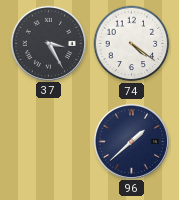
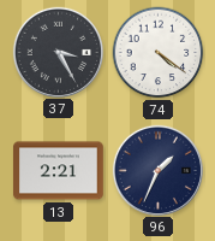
13: none -> 2:21 (59, 171)
96: 1:38 -> 1:34 (157, 170)
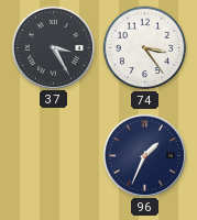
74: 4:21 -> 3:24 (145, 48)
13: 2:21 -> none (59, 171)
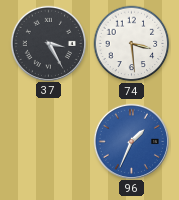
74: 3:24 -> 3:29 (132, 44)
96 dial: navy -> blue (131, 141)
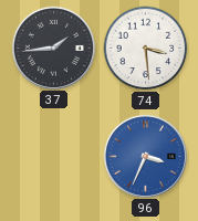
37: 3:25 -> 1:44 (53, 48)
96: 1:34 -> 3:34 (145, 156)
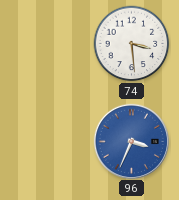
37: 1:44 -> none (53, 48)
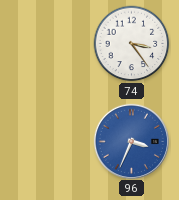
74: 3:29 -> 3:24 (132, 44)
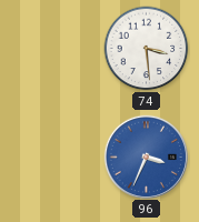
74: 3:24 -> 3:29 (147, 49)
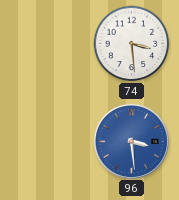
96: 3:34 -> 3:29 (131, 141)
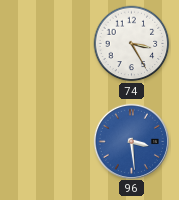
74: 3:29 -> 3:25 (132, 44)
